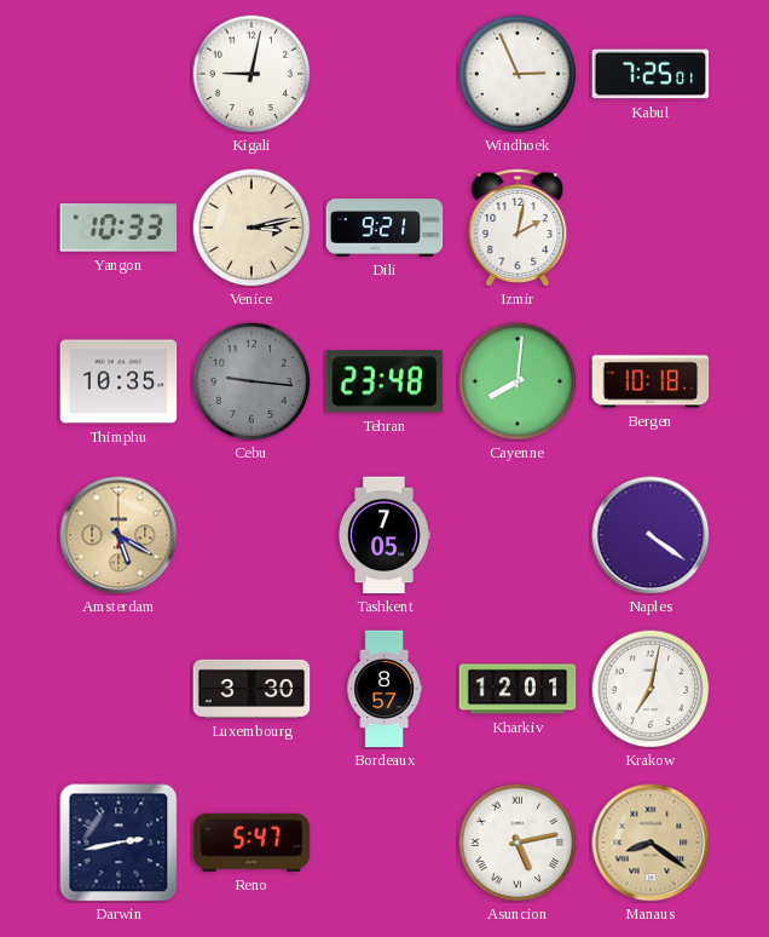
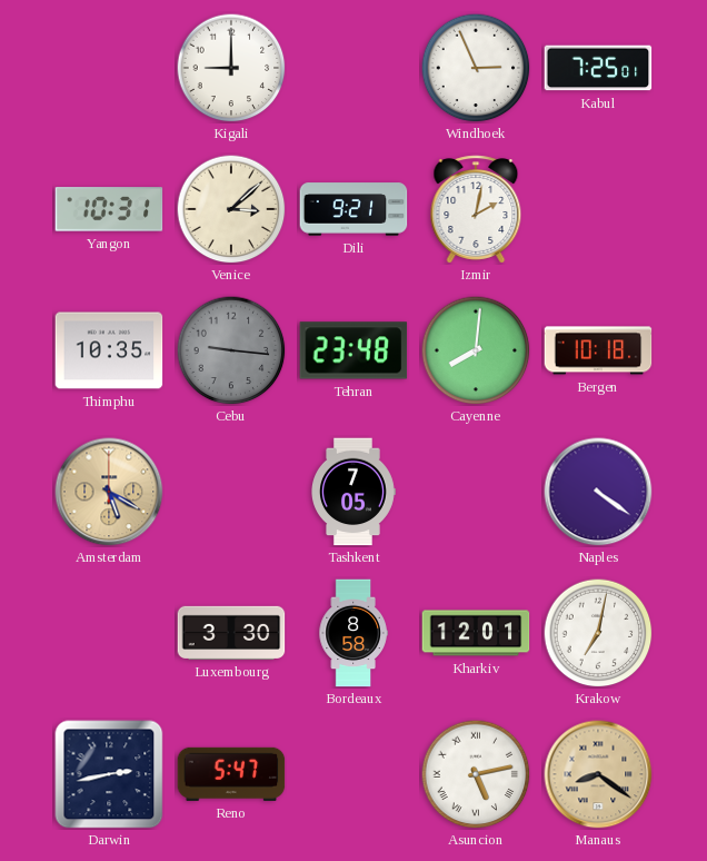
Kigali: 9:02 -> 9:00 (231, 68)
Yangon: 10:33 -> 10:31 (109, 209)
Venice: 3:13 -> 3:08 (231, 209)
Bordeaux: 8:57 -> 8:58 (353, 633)
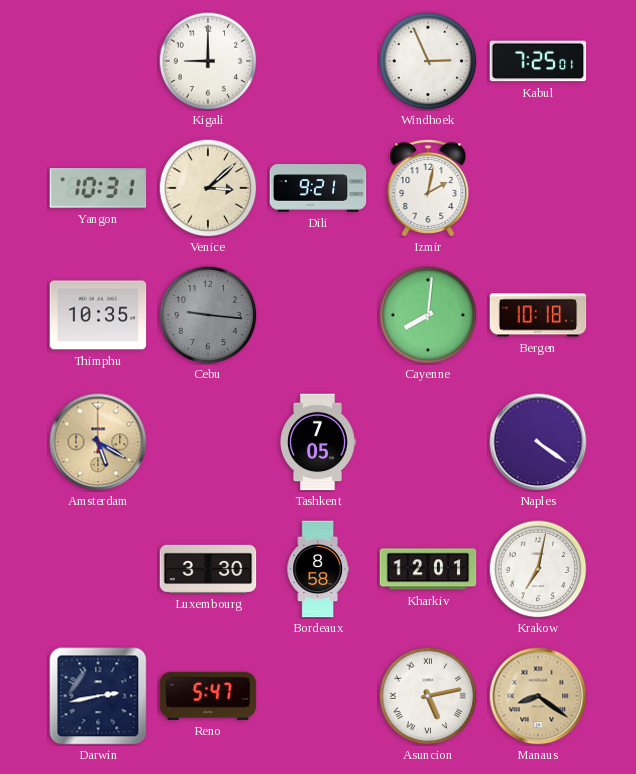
Tehran: 23:48 -> none (353, 350)
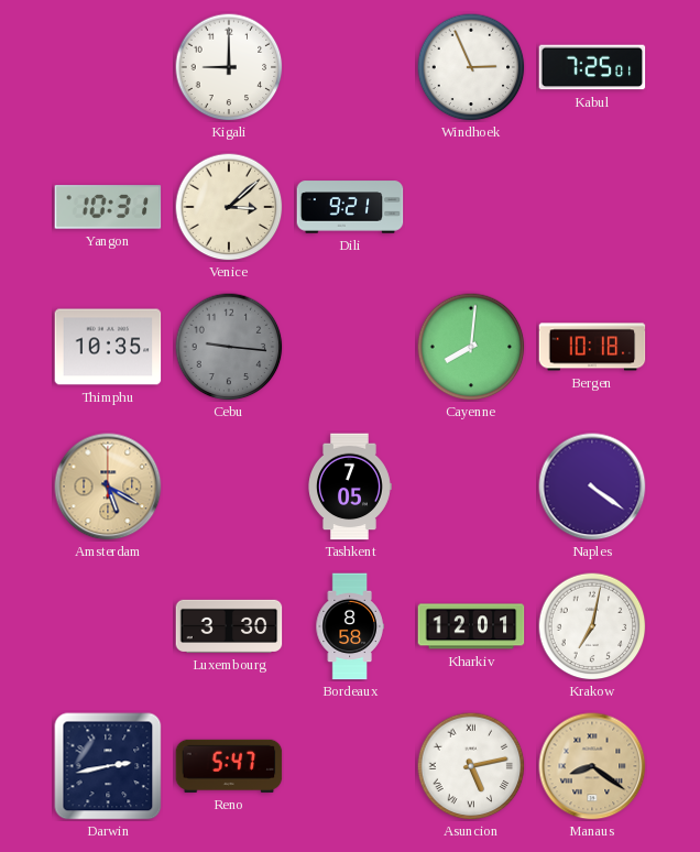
Izmir: 2:02 -> none (428, 188)
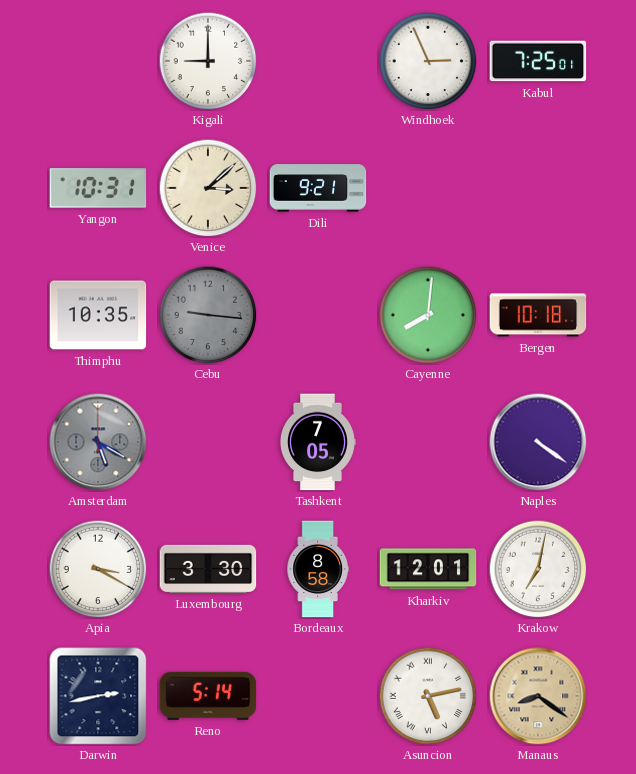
Amsterdam dial: champagne -> grey (98, 442)
Apia: none -> 3:20 (98, 569)
Reno: 5:47 -> 5:14 (208, 696)
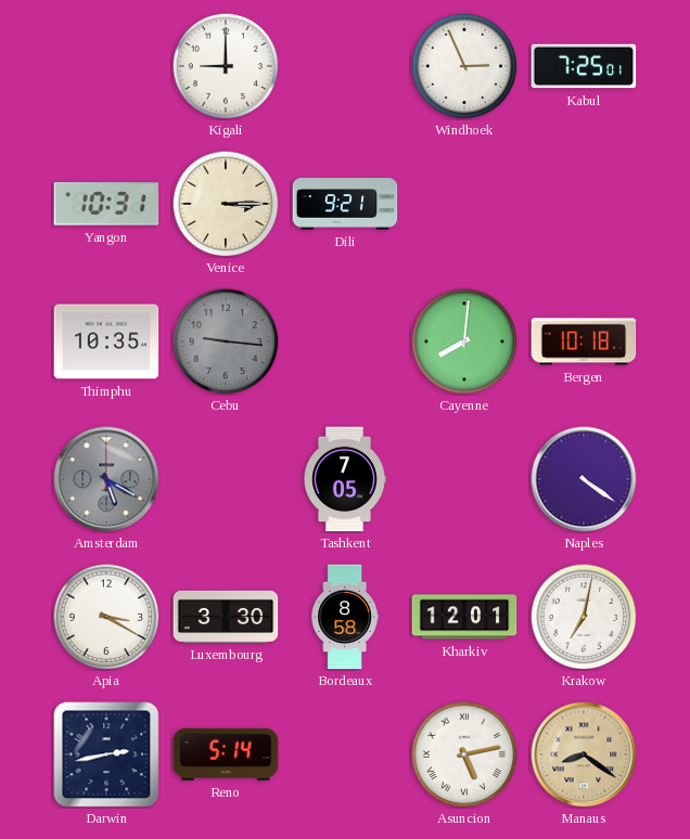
Venice: 3:08 -> 3:15 (226, 204)
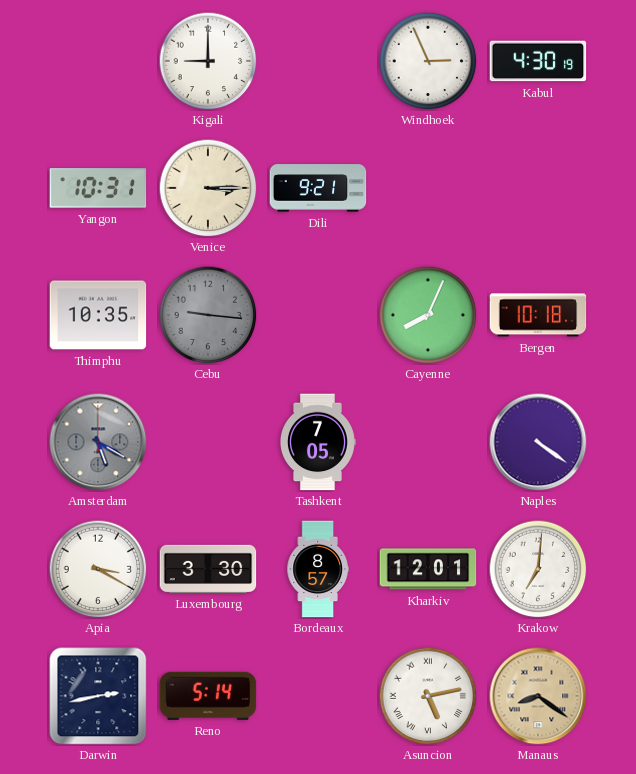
Kabul: 7:25 -> 4:30 (538, 61)
Cayenne: 8:01 -> 8:04 (428, 315)
Bordeaux: 8:58 -> 8:57 (318, 569)
Krakow: 7:02 -> 7:01 (538, 569)
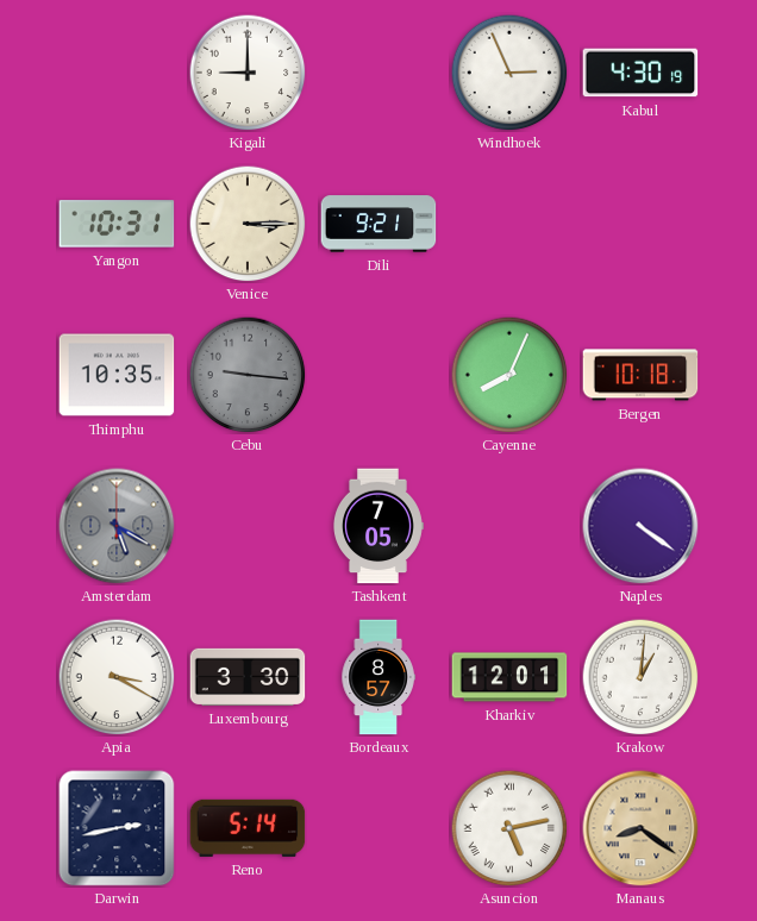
Krakow: 7:01 -> 1:01 (640, 677)
